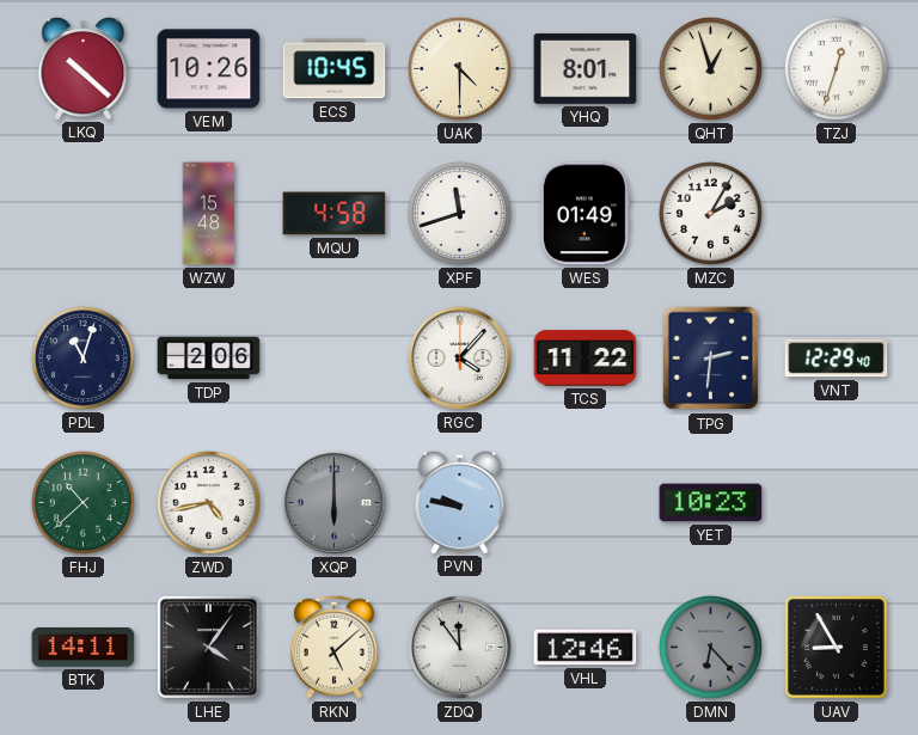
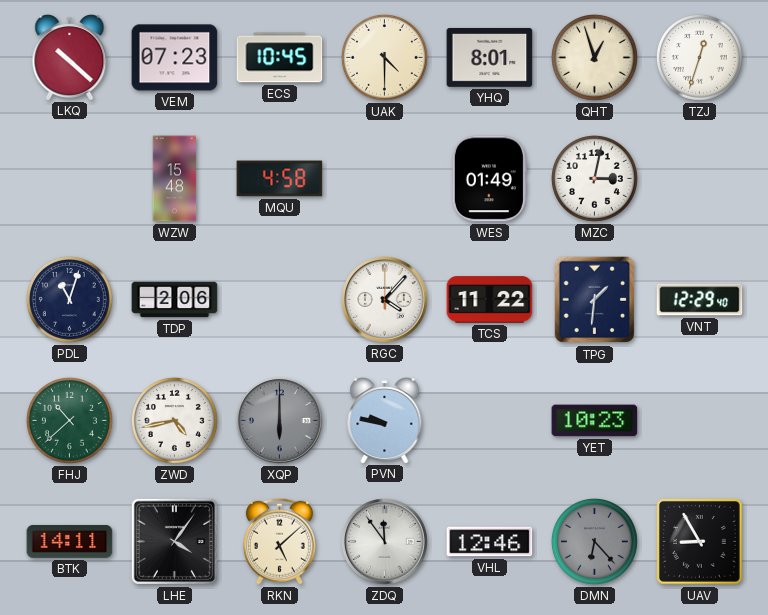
VEM: 10:26 -> 07:23 (175, 58)
XPF: 11:42 -> none (459, 213)
MZC: 2:05 -> 3:02 (594, 178)
TPG: 2:31 -> 1:31 (595, 300)
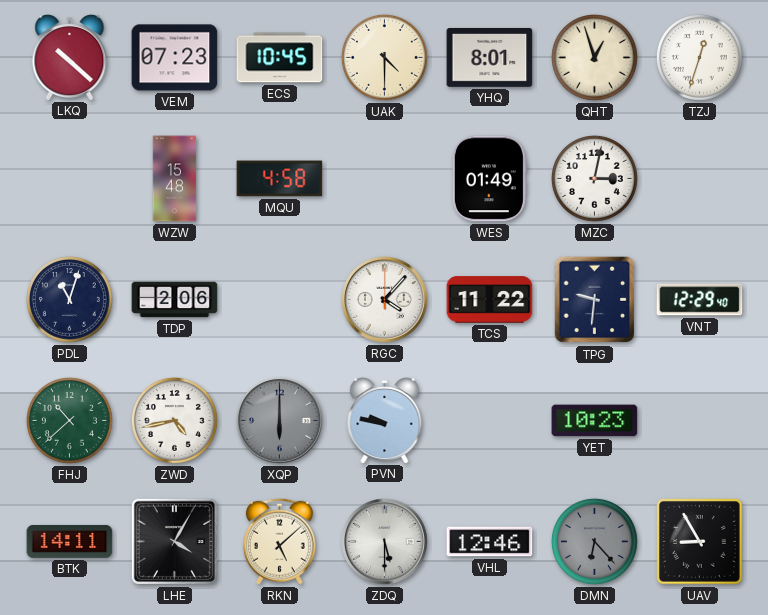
TPG: 1:31 -> 9:31 (595, 300)
LHE: 4:06 -> 4:05 (174, 541)
ZDQ: 11:54 -> 5:30 (385, 542)
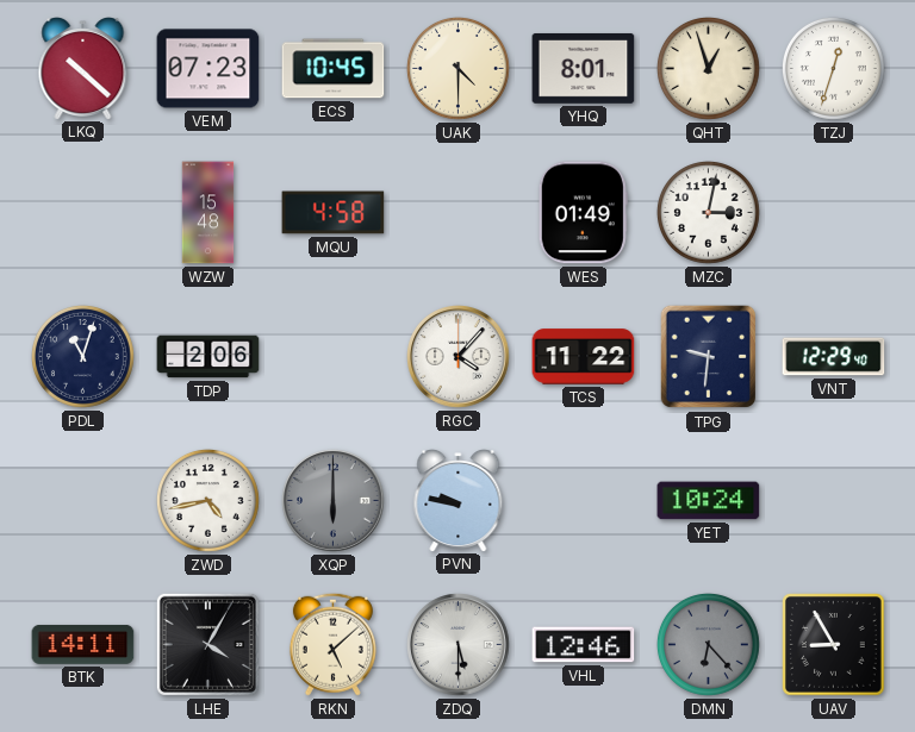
FHJ: 10:38 -> none (69, 420)
YET: 10:23 -> 10:24 (709, 501)
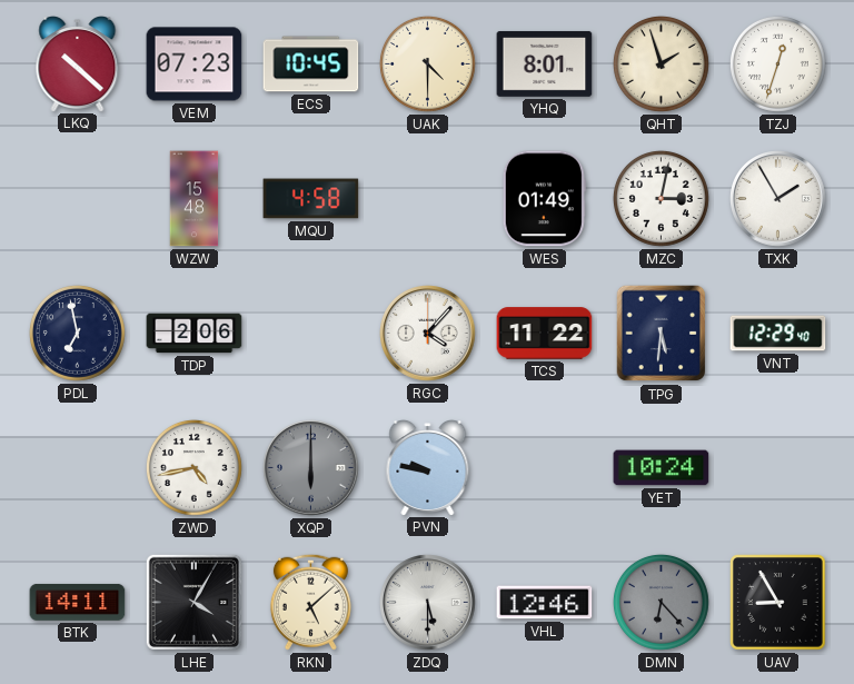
QHT: 12:57 -> 1:57 (661, 63)
TXK: none -> 1:55 (778, 199)
PDL: 11:03 -> 6:58 (77, 333)
TPG: 9:31 -> 5:31 (662, 334)
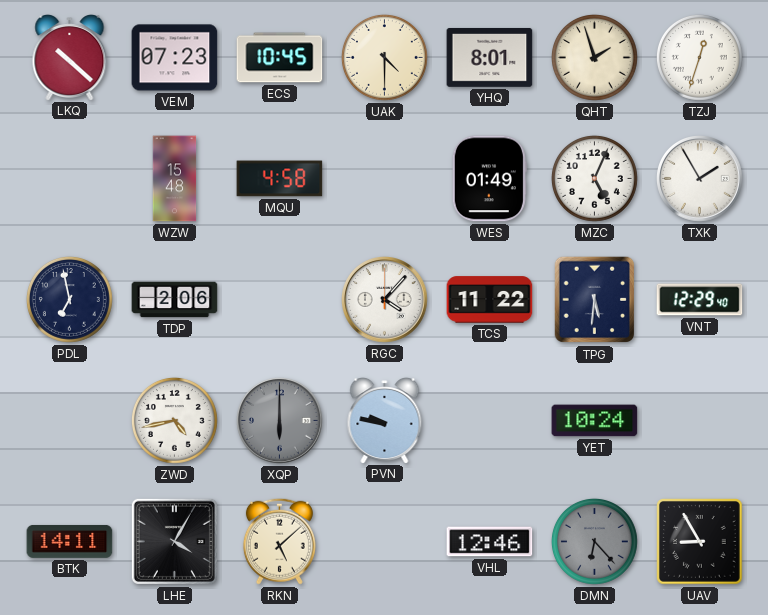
MZC: 3:02 -> 5:04 (594, 178)
ZDQ: 5:30 -> none (428, 603)
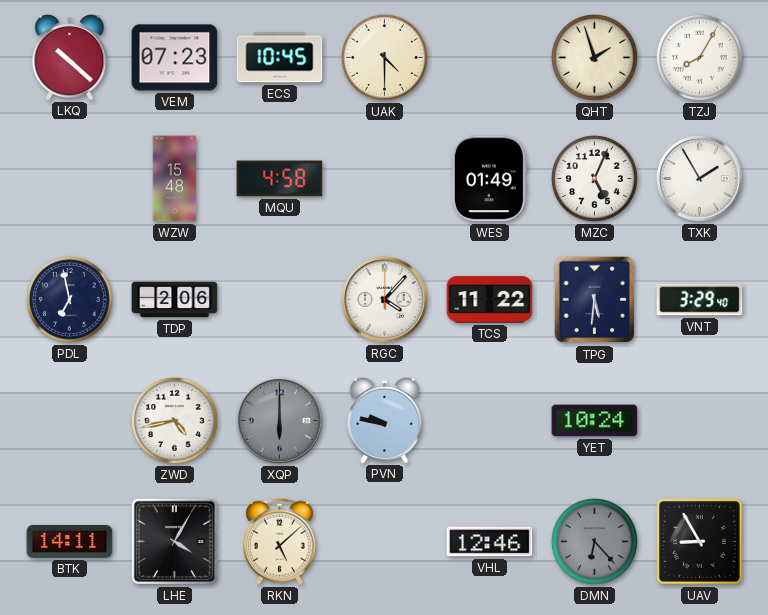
YHQ: 8:01 -> none (490, 57)
TZJ: 12:33 -> 8:05 (699, 57)
VNT: 12:29 -> 3:29 (700, 300)
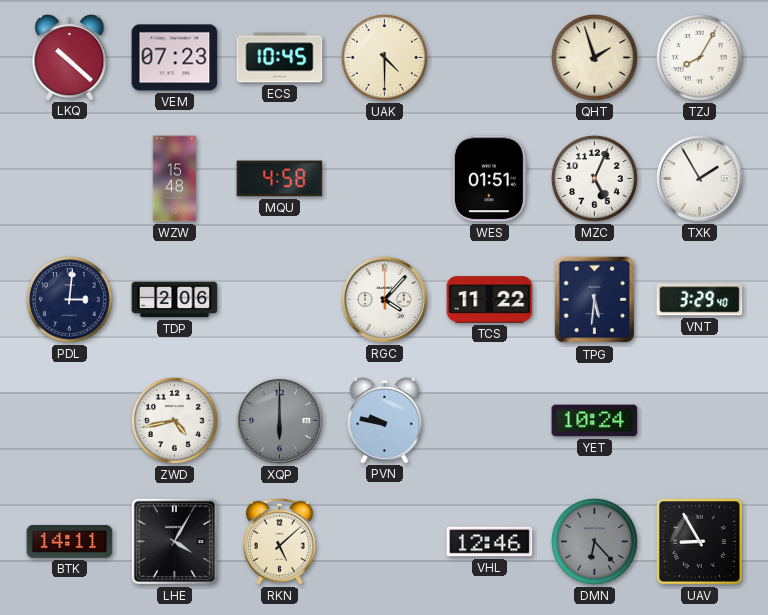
WES: 01:49 -> 01:51 (489, 179)
PDL: 6:58 -> 3:01 (69, 299)
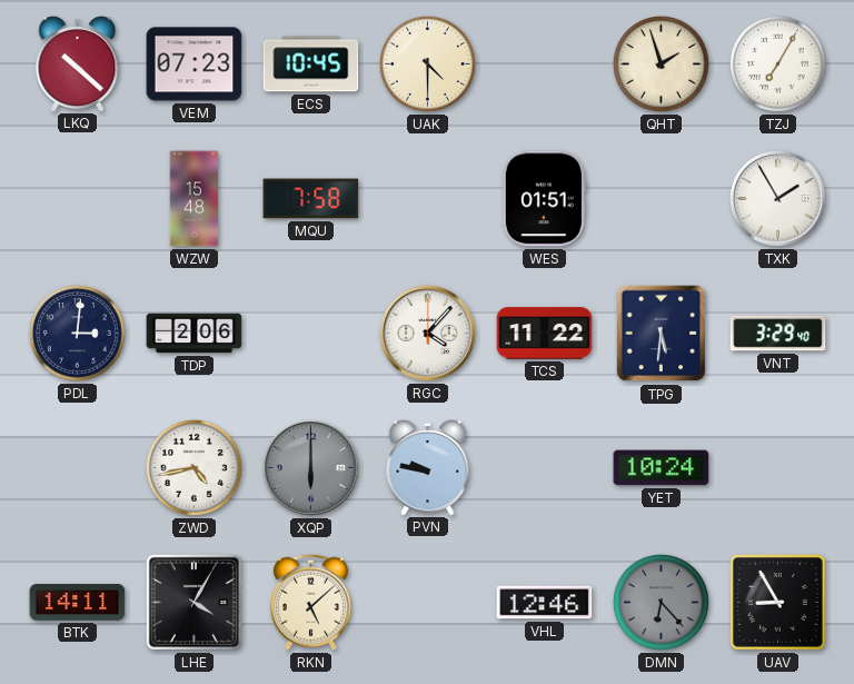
TZJ: 8:05 -> 7:05 (777, 63)
MQU: 4:58 -> 7:58 (311, 199)
MZC: 5:04 -> none (594, 178)
